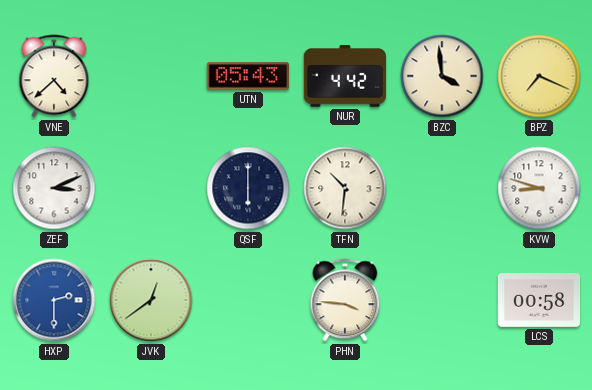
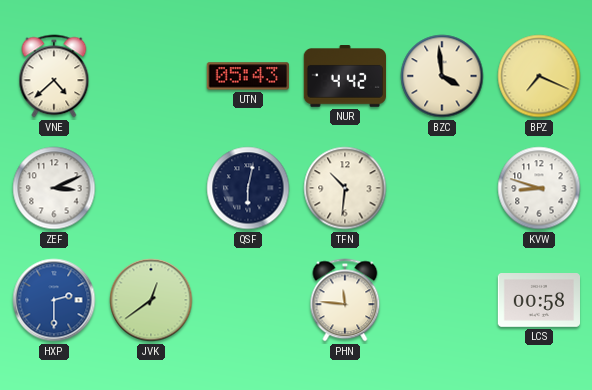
QSF: 6:00 -> 6:02 (248, 188)
PHN: 3:46 -> 11:46 (345, 300)
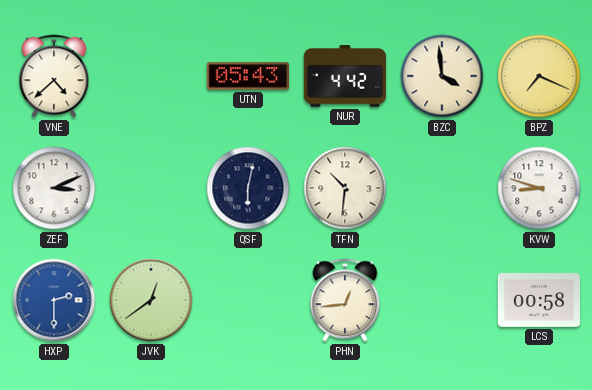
PHN: 11:46 -> 12:44 (345, 300)
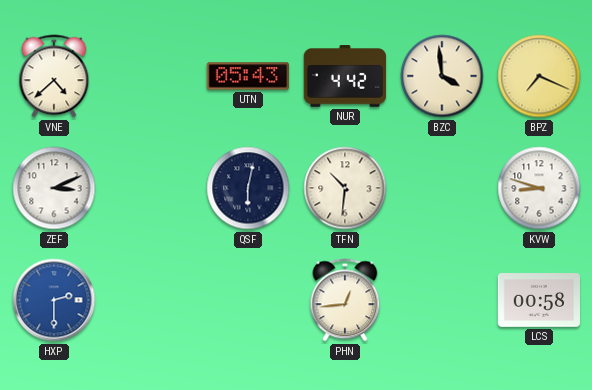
JVK: 12:39 -> none (151, 300)
